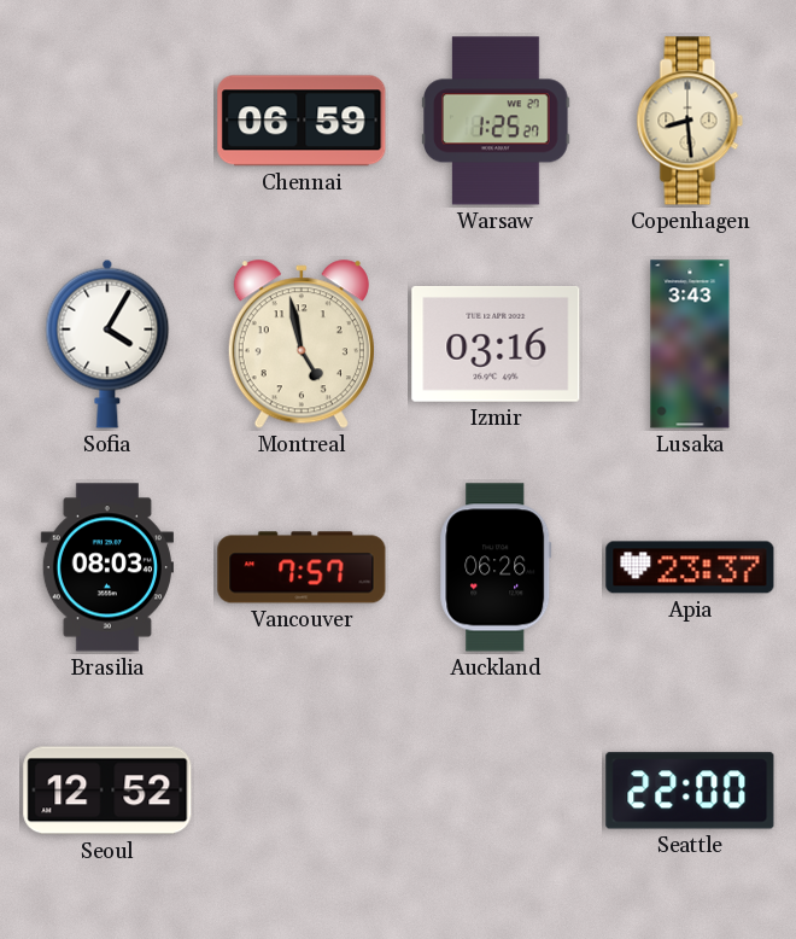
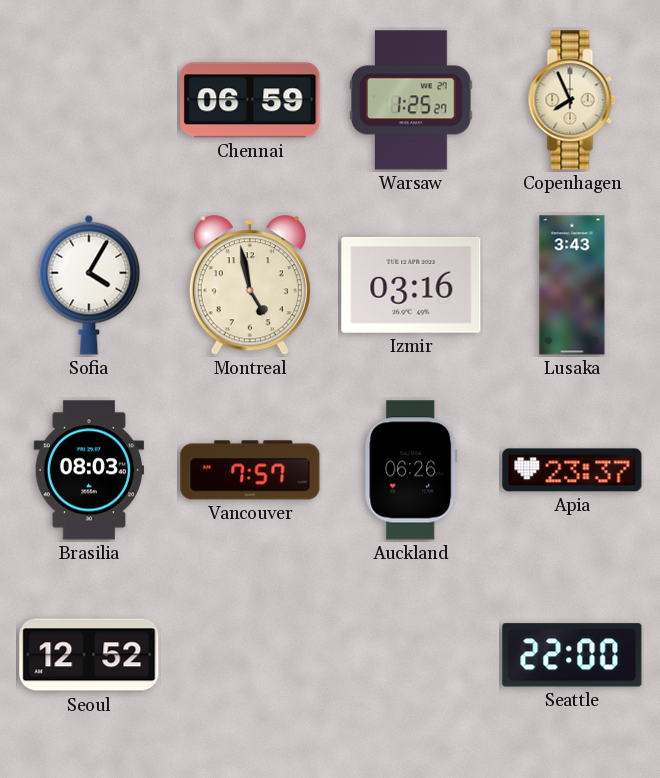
Copenhagen: 8:29 -> 7:56 (572, 100)
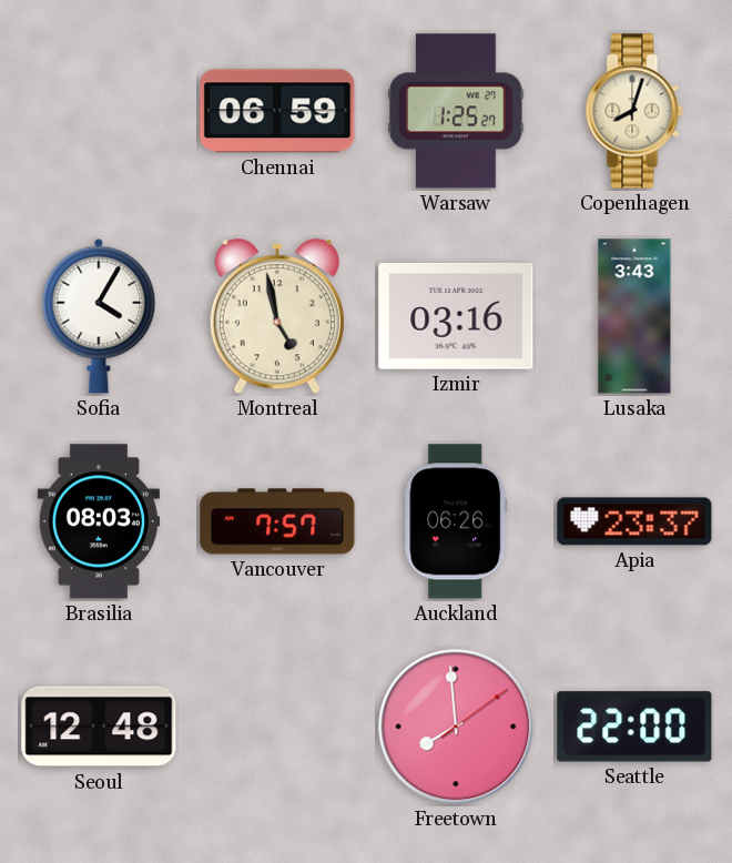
Copenhagen: 7:56 -> 8:03 (634, 111)
Seoul: 12:52 -> 12:48 (99, 727)
Freetown: none -> 7:59 (456, 727)
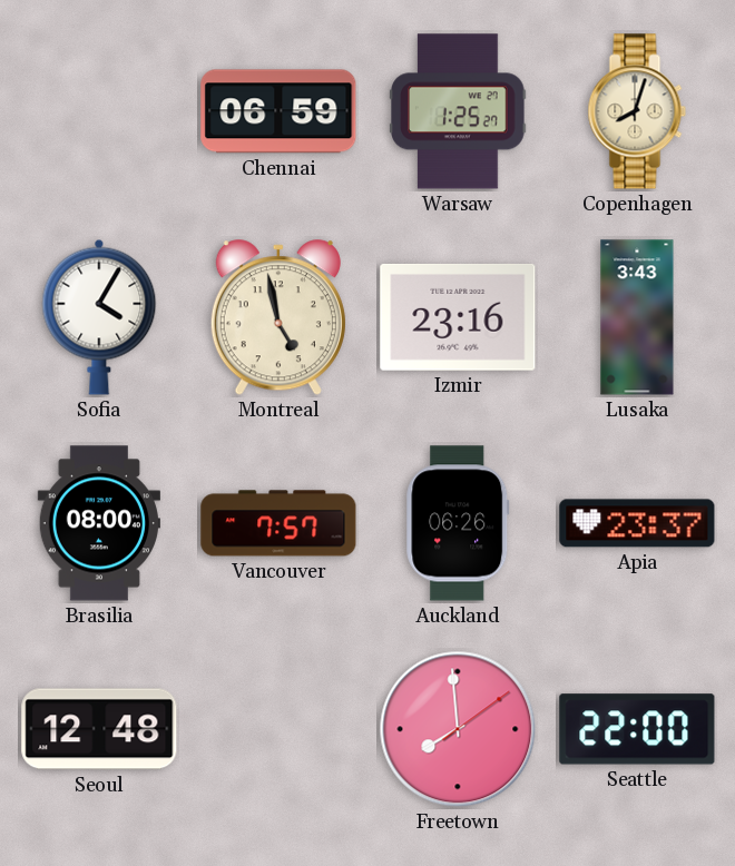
Izmir: 03:16 -> 23:16 (458, 317)
Brasilia: 08:03 -> 08:00 (99, 523)
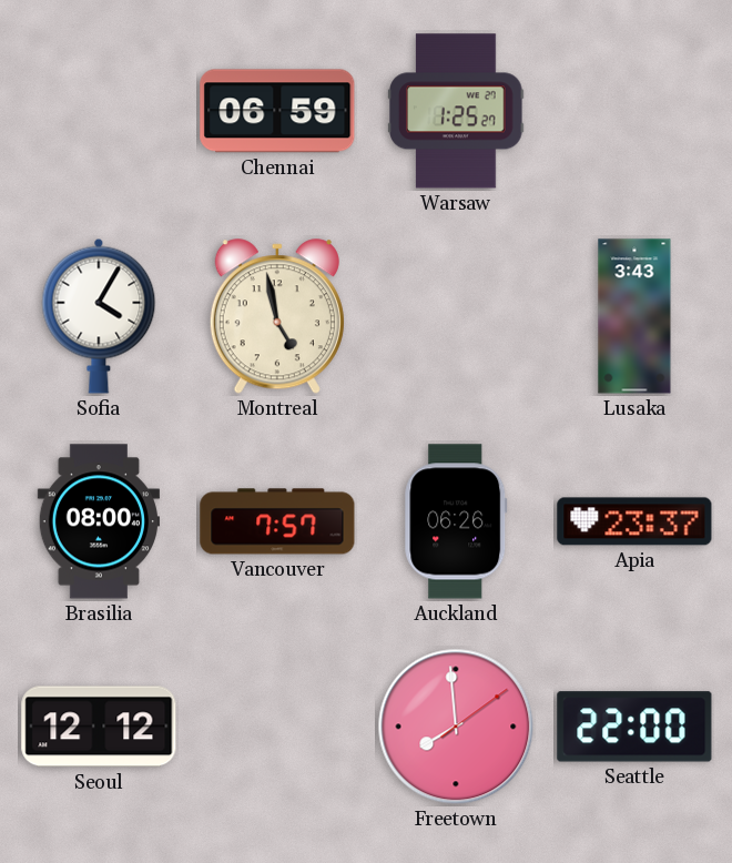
Copenhagen: 8:03 -> none (637, 111)
Izmir: 23:16 -> none (458, 317)
Seoul: 12:48 -> 12:12 (99, 727)
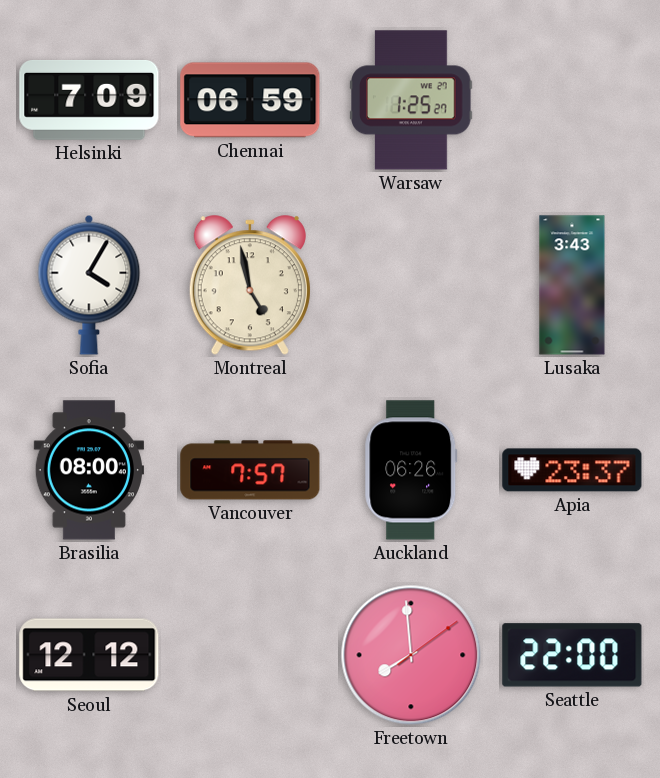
Helsinki: none -> 7:09 (89, 100)
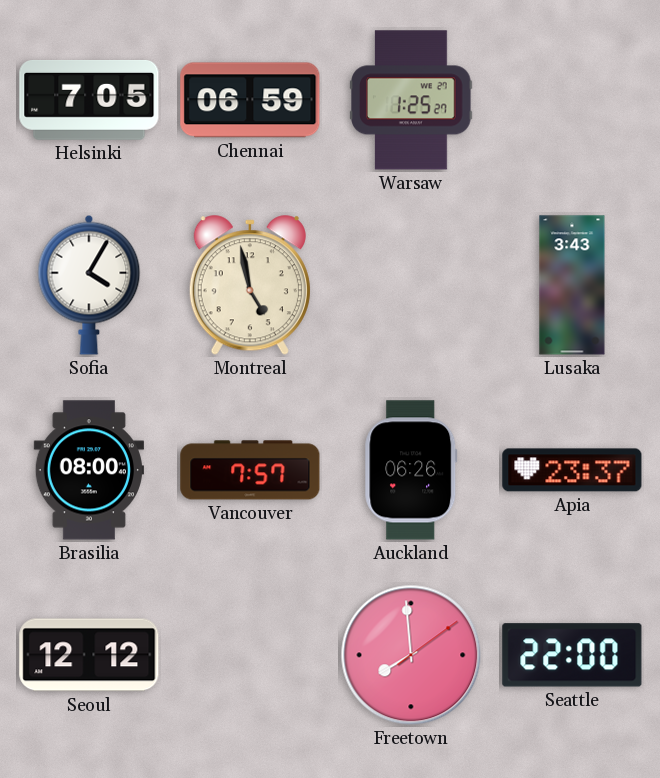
Helsinki: 7:09 -> 7:05 (89, 100)
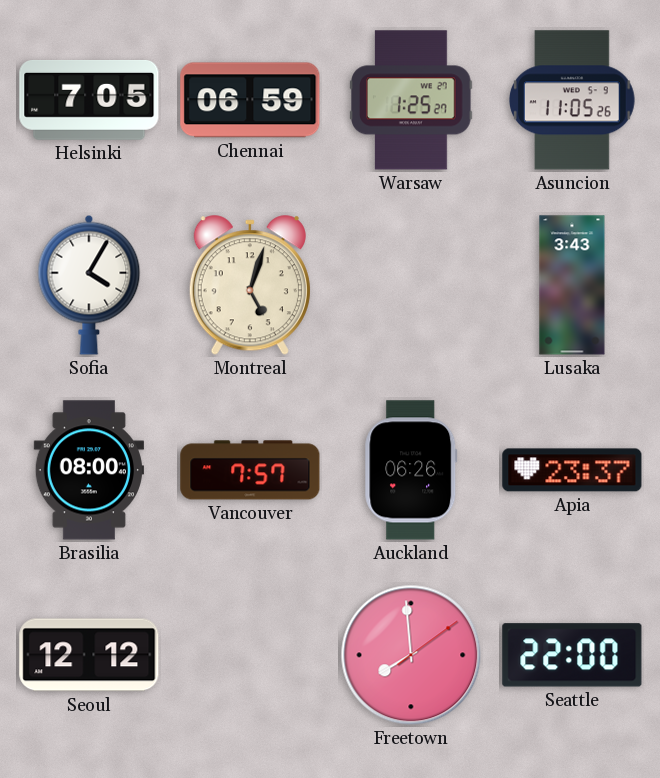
Asuncion: none -> 11:05 (573, 100)
Montreal: 4:58 -> 5:03 (250, 286)
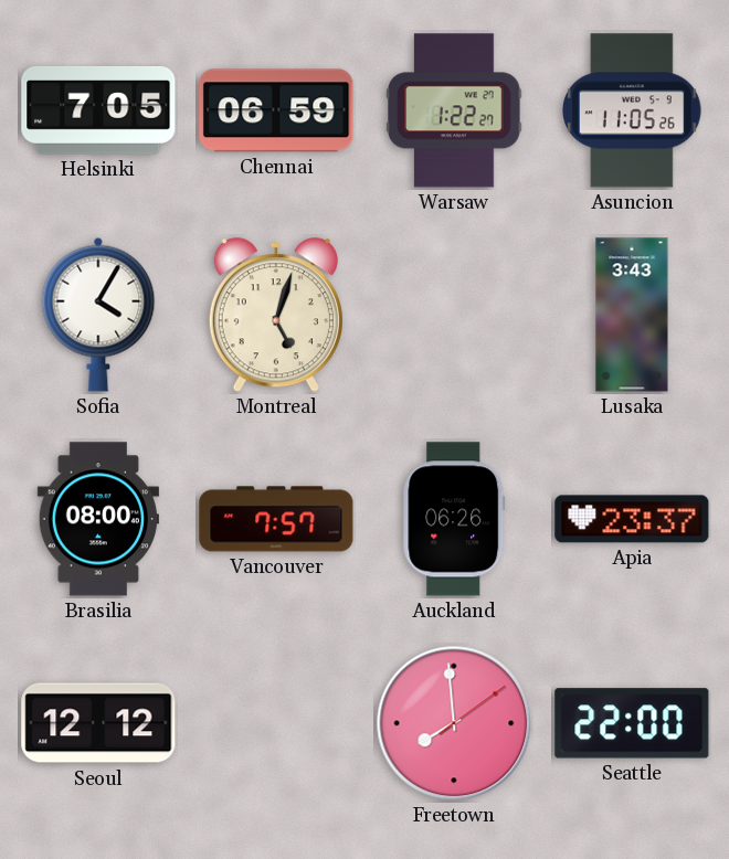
Warsaw: 1:25 -> 1:22 (454, 110)
